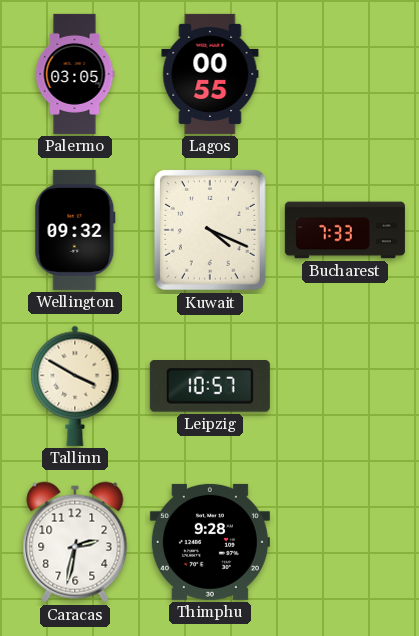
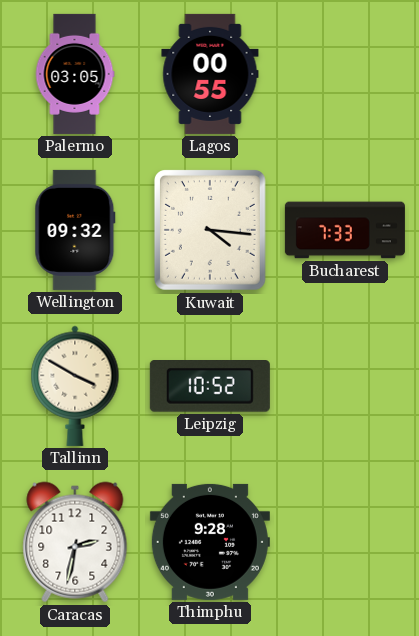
Kuwait: 4:19 -> 4:16 (210, 230)
Leipzig: 10:57 -> 10:52 (210, 387)
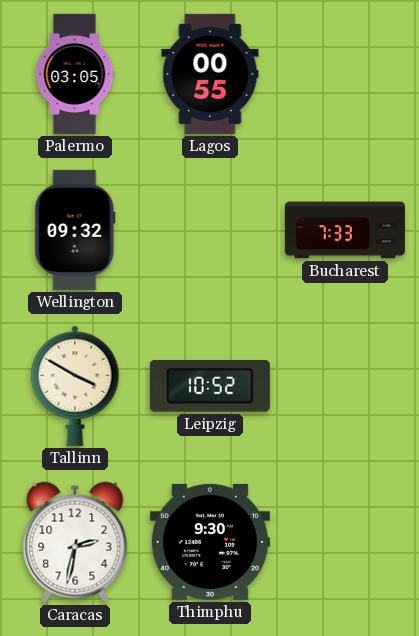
Kuwait: 4:16 -> none (210, 230)
Thimphu: 9:28 -> 9:30 (210, 542)
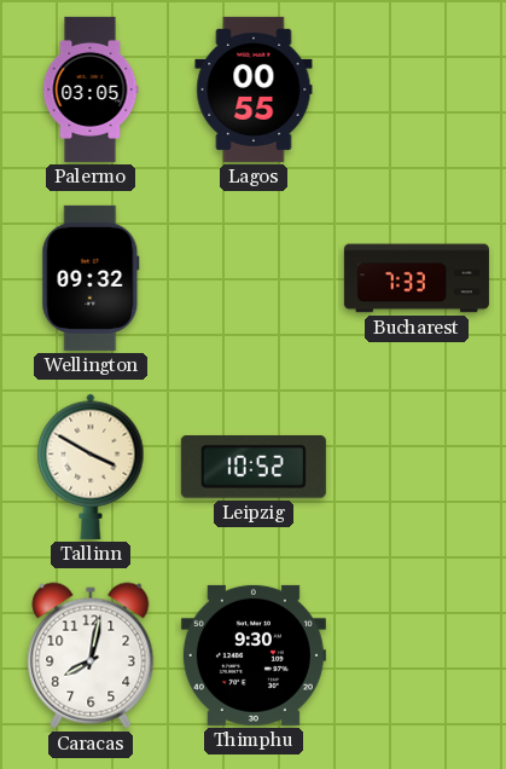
Caracas: 2:32 -> 8:02 (91, 655)
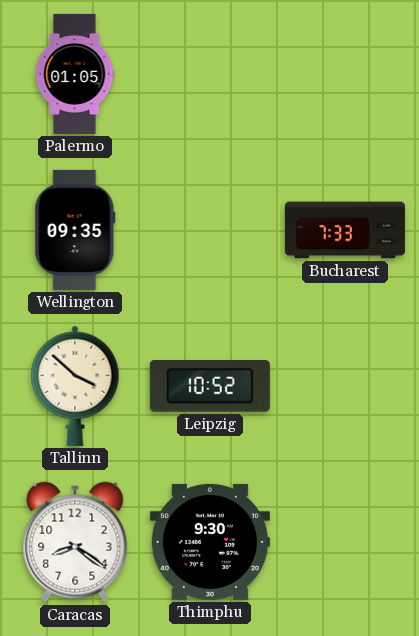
Palermo: 03:05 -> 01:05 (75, 74)
Lagos: 00:55 -> none (254, 89)
Wellington: 09:32 -> 09:35 (75, 230)
Tallinn: 3:50 -> 3:52 (75, 386)
Caracas: 8:02 -> 8:21 (75, 542)
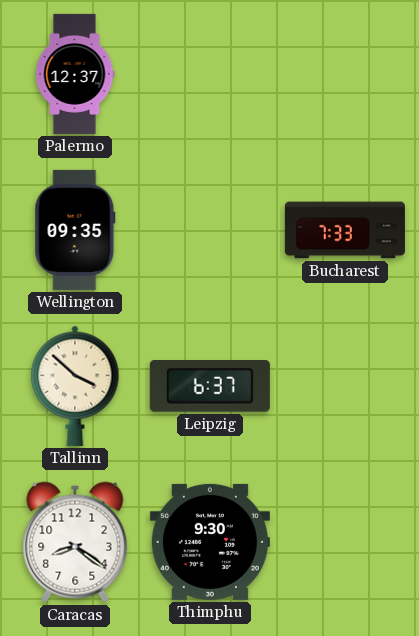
Palermo: 01:05 -> 12:37 (75, 74)
Leipzig: 10:52 -> 6:37 (210, 387)
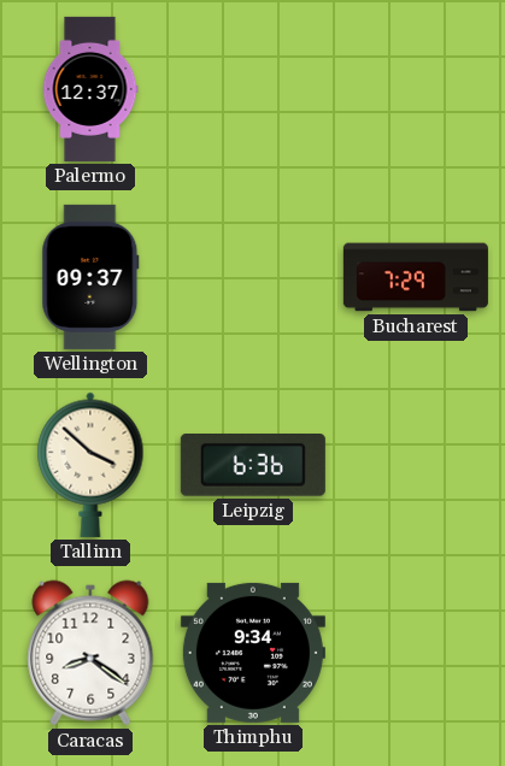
Wellington: 09:35 -> 09:37 (90, 277)
Bucharest: 7:33 -> 7:29 (416, 277)
Leipzig: 6:37 -> 6:36 (253, 466)
Thimphu: 9:30 -> 9:34 (253, 653)
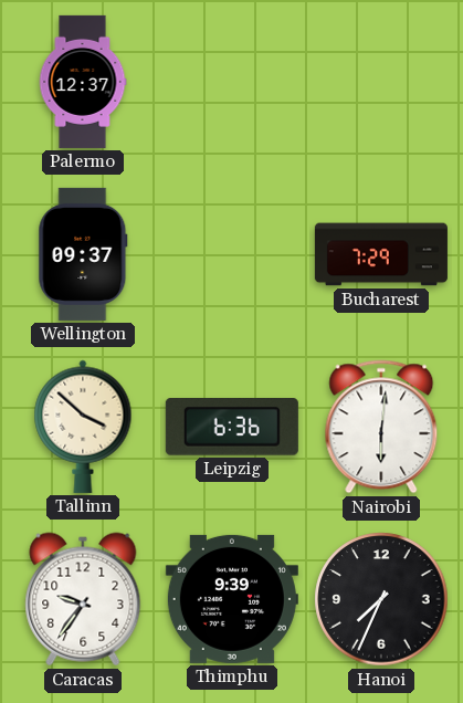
Nairobi: none -> 6:01 (381, 427)
Caracas: 8:21 -> 9:36 (83, 599)
Thimphu: 9:34 -> 9:39 (232, 599)
Hanoi: none -> 7:34 (381, 599)
